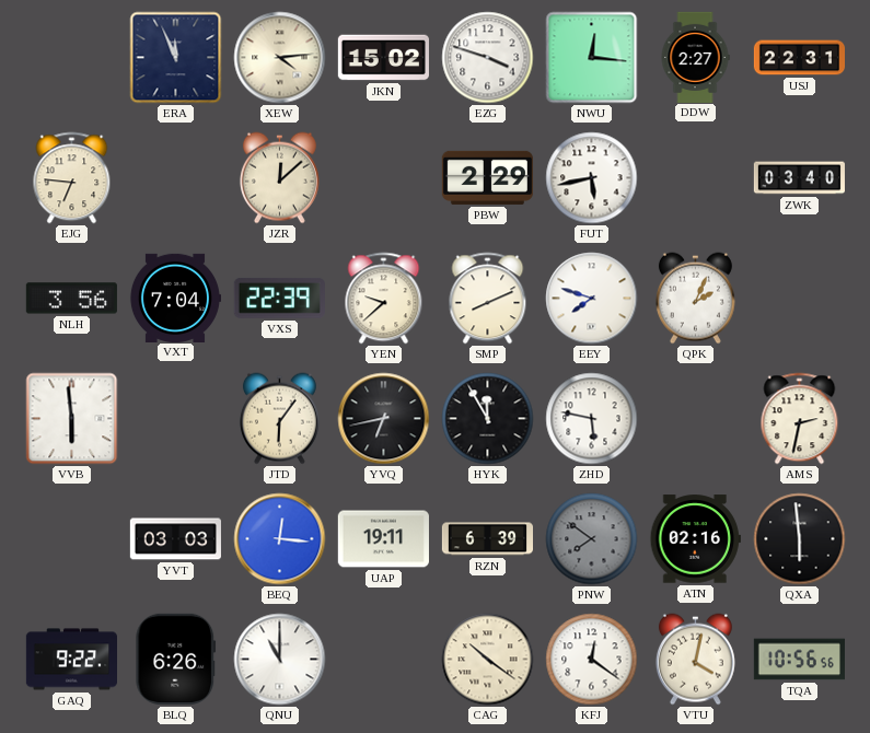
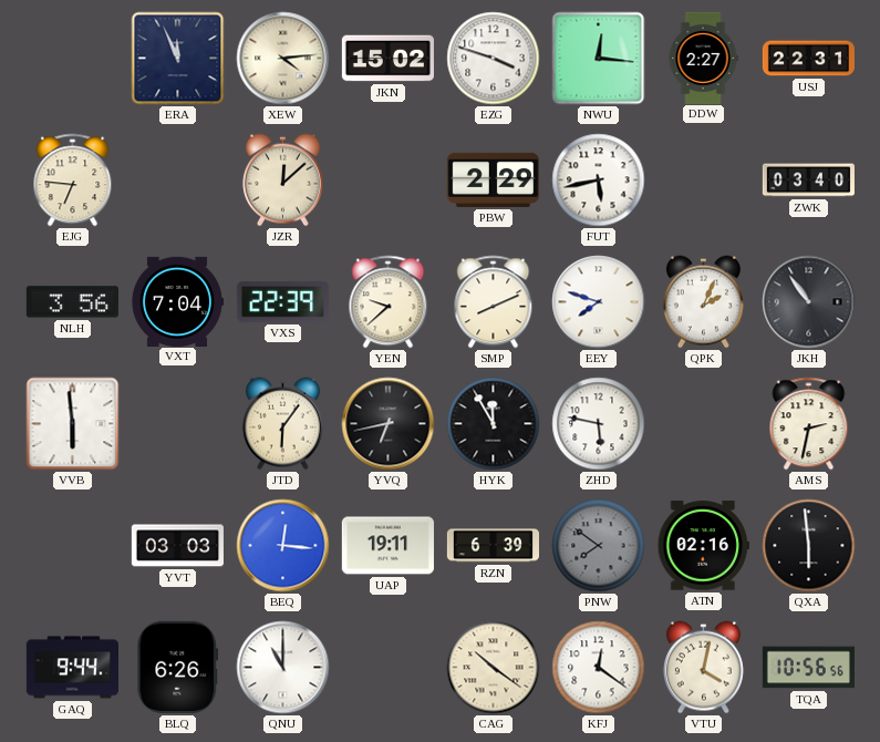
JKH: none -> 10:54 (809, 302)
GAQ: 9:22 -> 9:44 (72, 668)
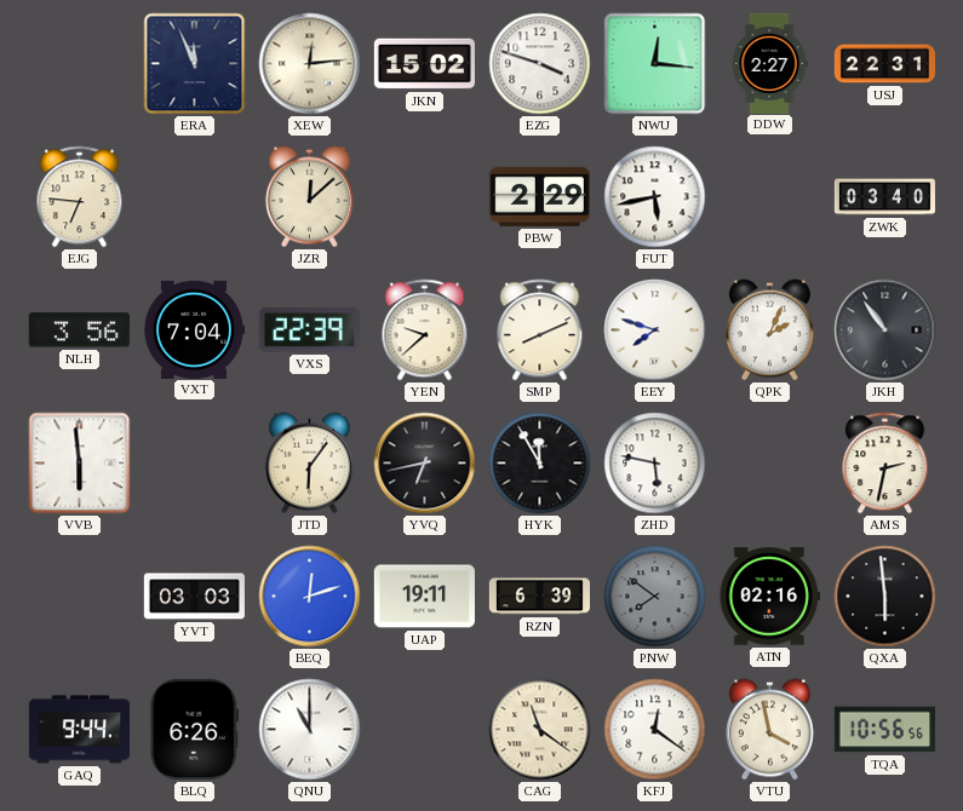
XEW: 4:14 -> 12:14 (310, 64)
BEQ: 12:16 -> 12:12 (310, 597)
CAG: 10:21 -> 11:21 (540, 730)
VTU: 4:02 -> 3:58 (769, 730)
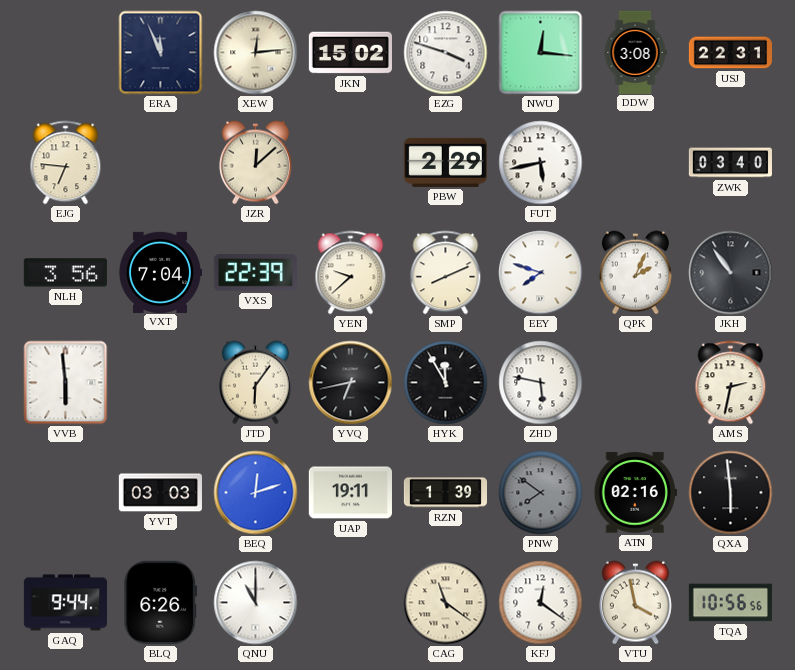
DDW: 2:27 -> 3:08 (635, 52)
RZN: 6:39 -> 1:39 (445, 493)
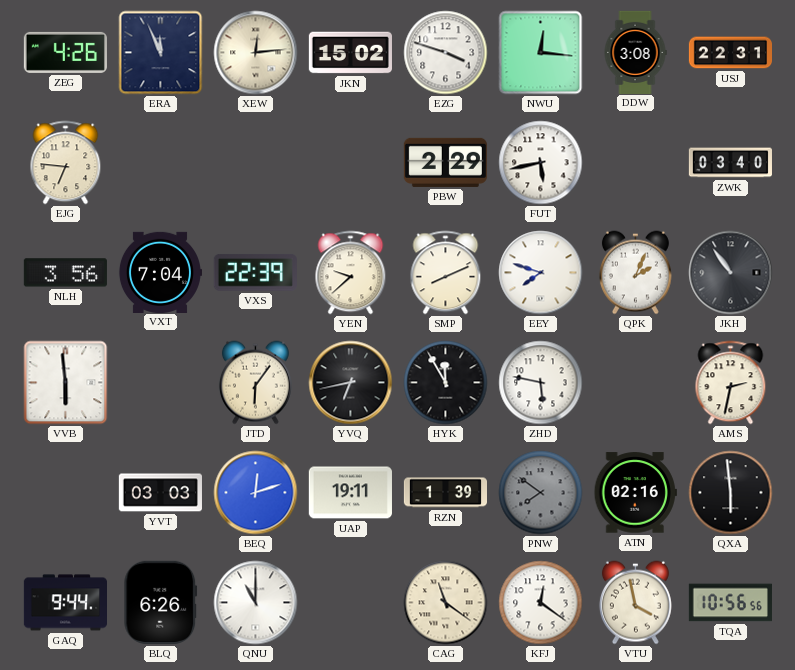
ZEG: none -> 4:26 (65, 52)
JZR: 12:08 -> none (255, 163)
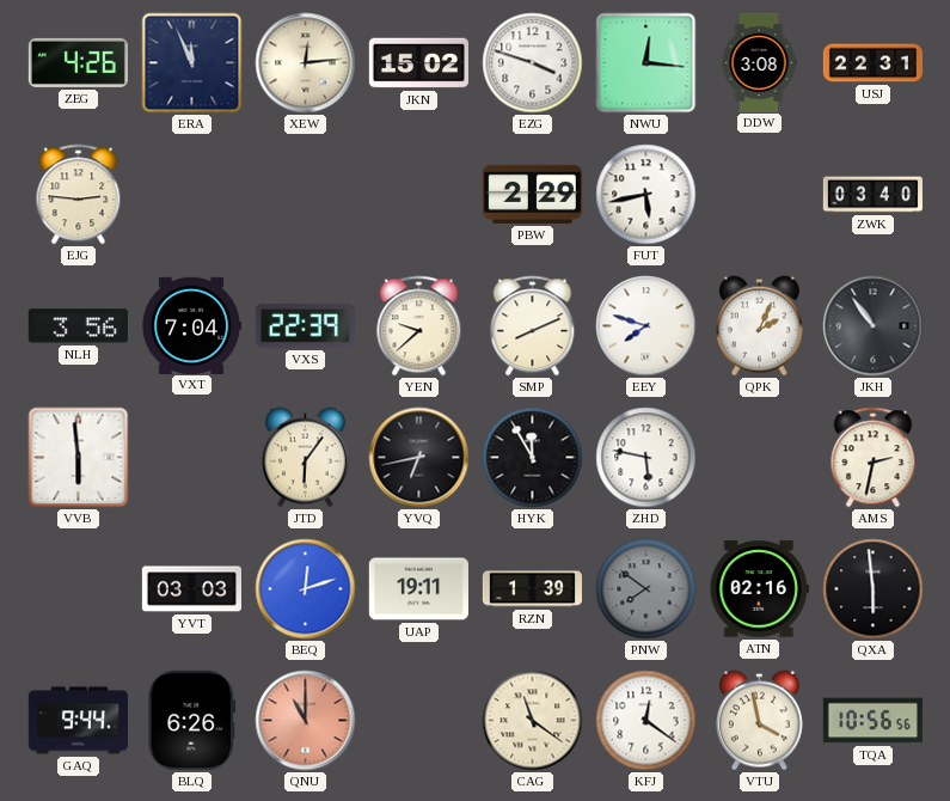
EJG: 6:46 -> 2:46 (79, 195)
QNU dial: white -> salmon (306, 721)
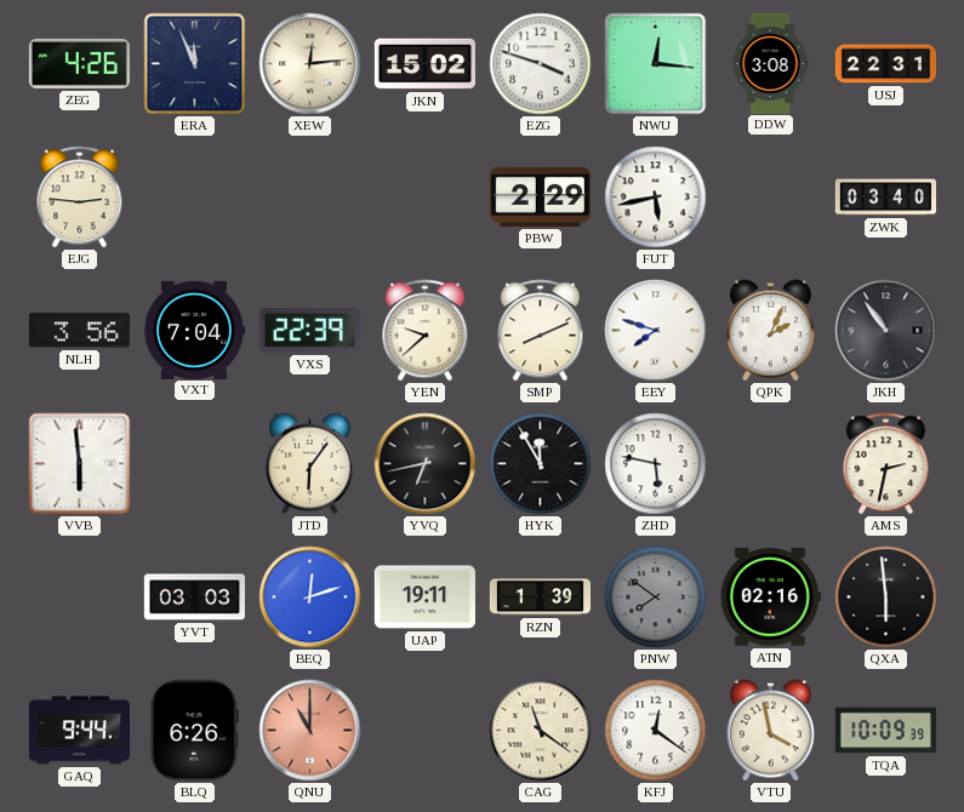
TQA: 10:56 -> 10:09 (885, 731)
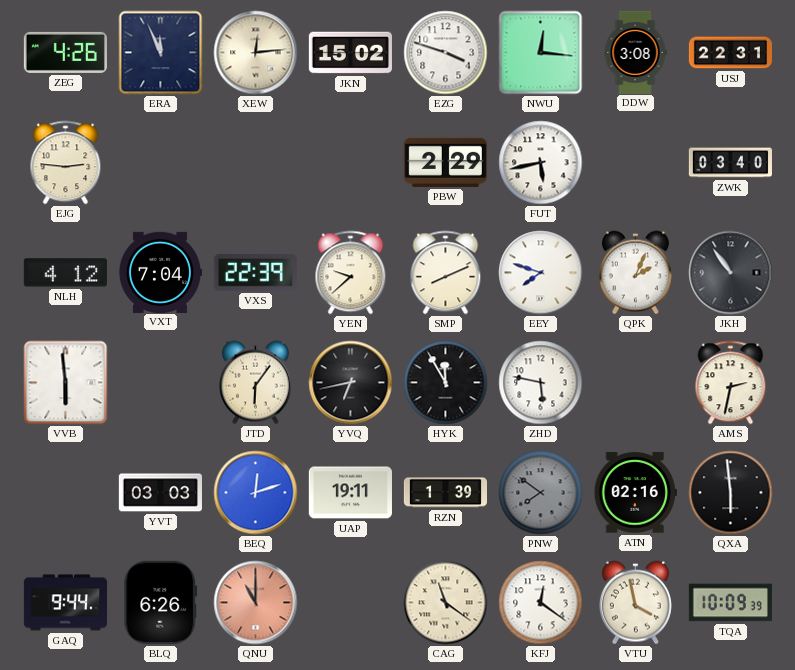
NLH: 3:56 -> 4:12 (65, 273)
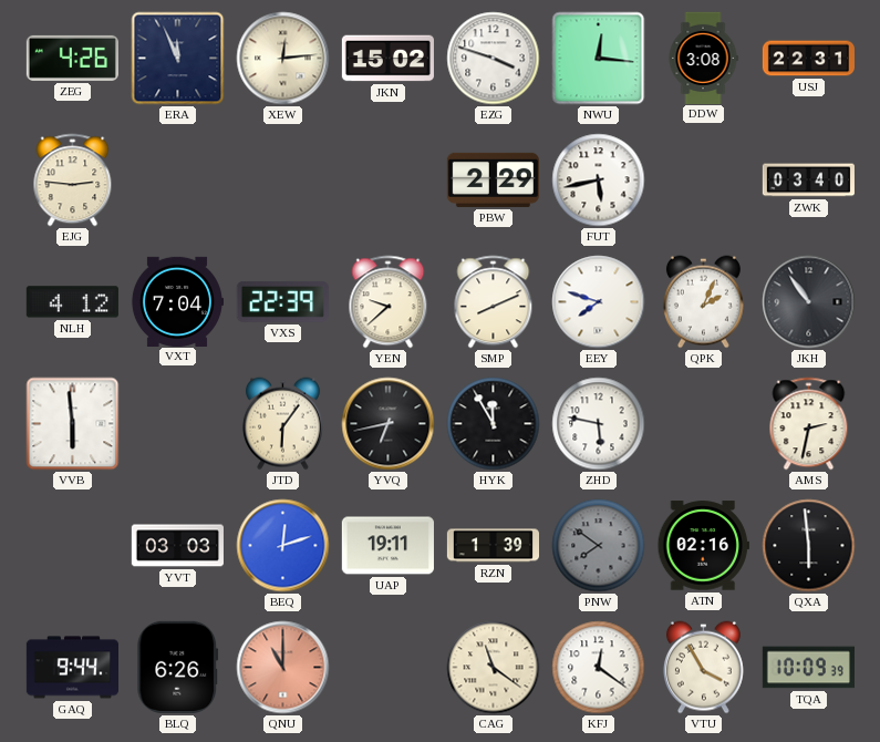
VTU: 3:58 -> 3:55 (703, 668)
